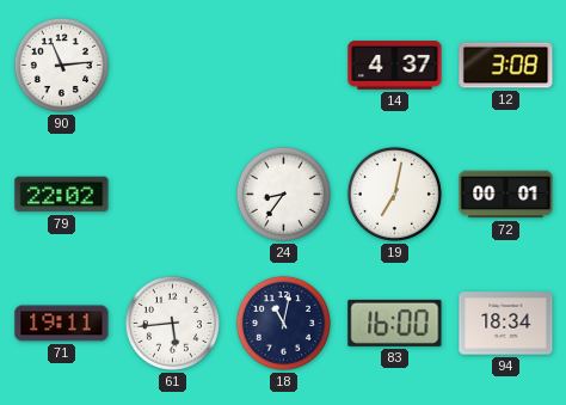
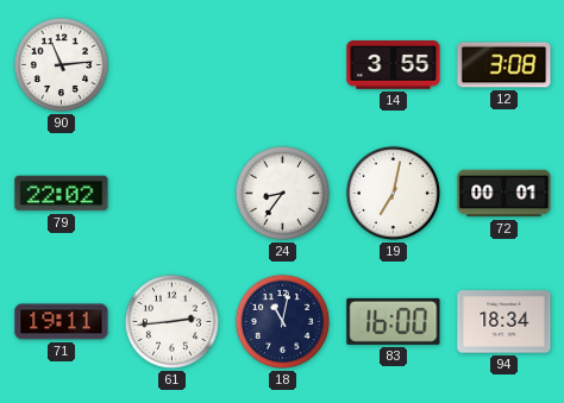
14: 4:37 -> 3:55 (394, 65)
61: 5:44 -> 2:44 (171, 321)
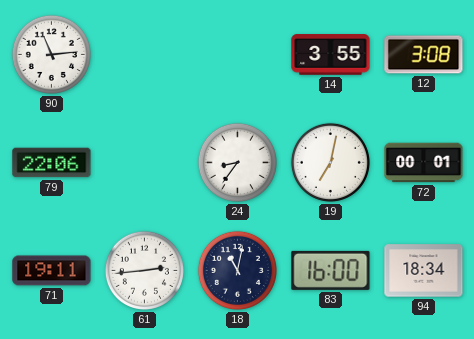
79: 22:02 -> 22:06 (52, 163)
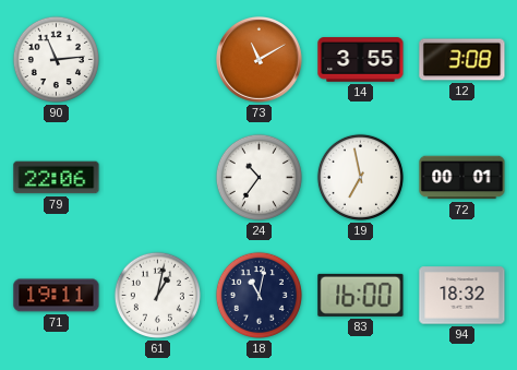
73: none -> 11:10 (260, 60)
24: 8:36 -> 10:36 (258, 177)
19: 7:02 -> 6:58 (360, 177)
61: 2:44 -> 1:02 (157, 295)
94: 18:34 -> 18:32 (462, 296)
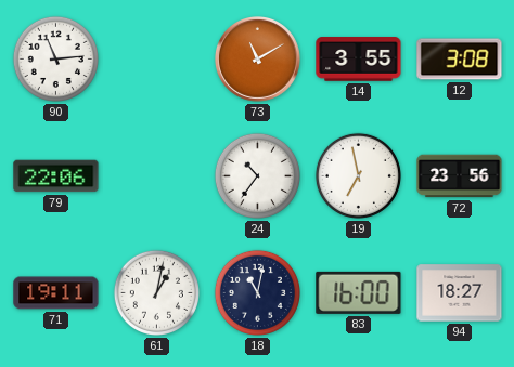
72: 00:01 -> 23:56 (460, 176)
94: 18:32 -> 18:27 (460, 293)
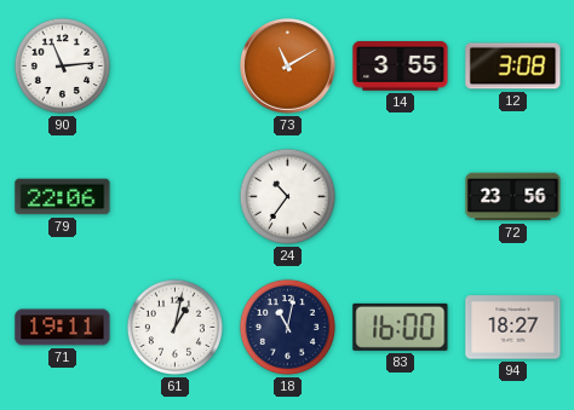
19: 6:58 -> none (358, 175)
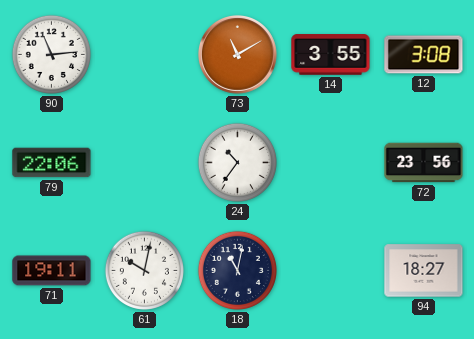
61: 1:02 -> 10:02 (144, 270)
83: 16:00 -> none (401, 327)
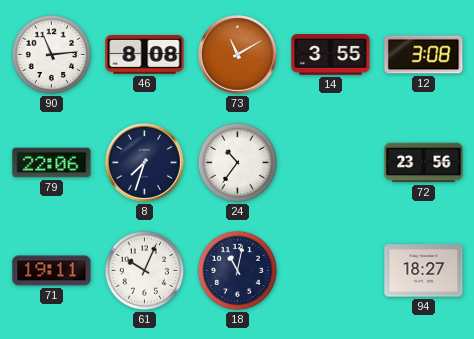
46: none -> 8:08 (145, 55)
8: none -> 7:33 (145, 163)
61: 10:02 -> 10:04 (144, 270)
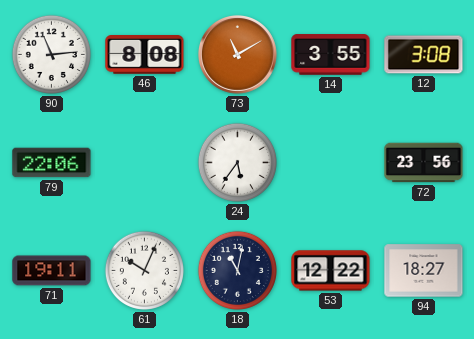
8: 7:33 -> none (145, 163)
24: 10:36 -> 5:36 (237, 162)
53: none -> 12:22 (331, 271)
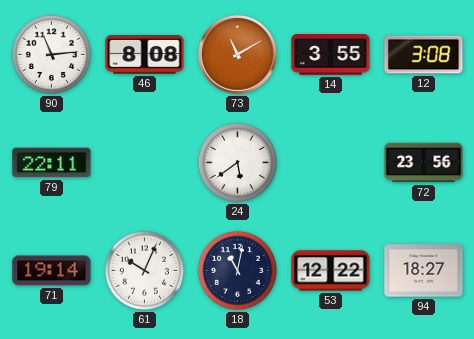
79: 22:06 -> 22:11 (52, 163)
24: 5:36 -> 5:39 (237, 162)
71: 19:11 -> 19:14 (52, 271)
